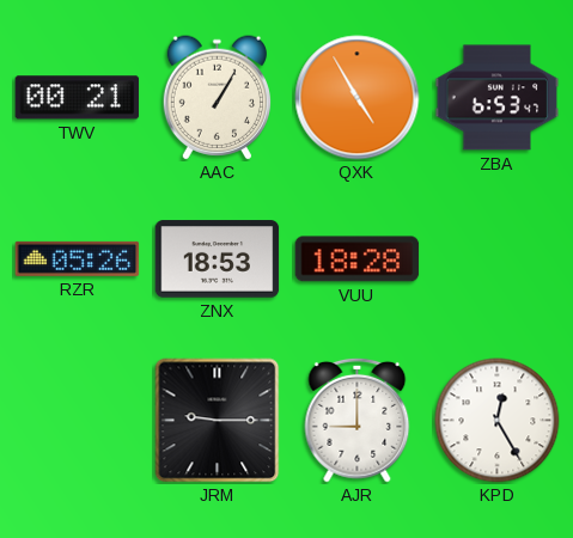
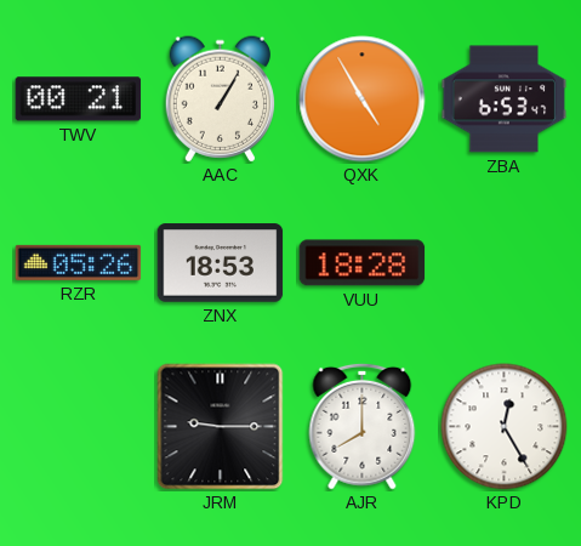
AJR: 9:00 -> 8:00 (363, 426)
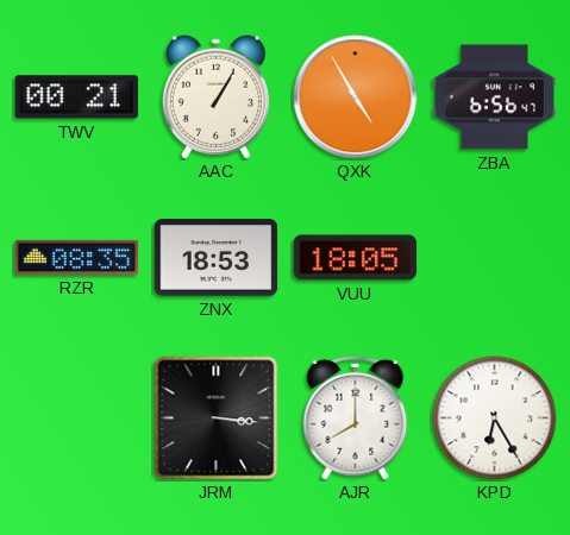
ZBA: 6:53 -> 6:56 (495, 97)
RZR: 05:26 -> 08:35 (77, 257)
VUU: 18:28 -> 18:05 (356, 258)
JRM: 9:15 -> 3:16 (217, 418)
KPD: 12:25 -> 6:25 (495, 418)
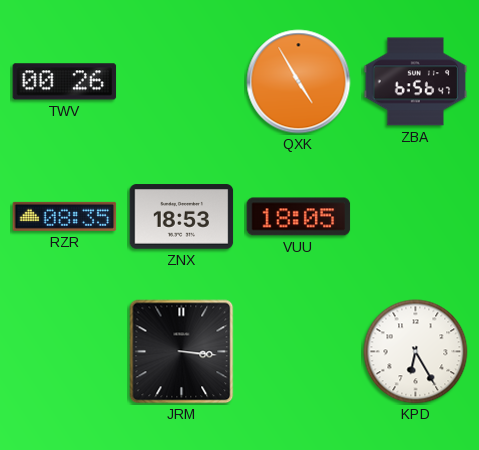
TWV: 00:21 -> 00:26 (65, 82)
AAC: 1:05 -> none (215, 97)
AJR: 8:00 -> none (356, 417)
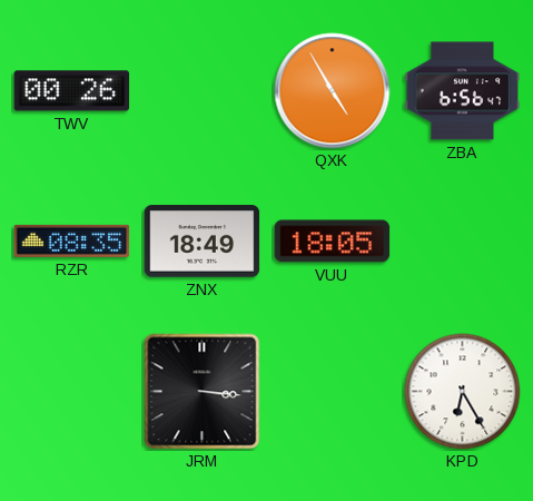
ZNX: 18:53 -> 18:49 (203, 242)
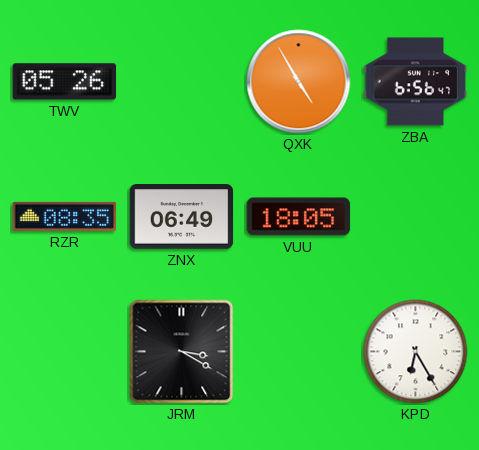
TWV: 00:26 -> 05:26 (65, 82)
ZNX: 18:49 -> 06:49 (182, 217)
JRM: 3:16 -> 3:20 (182, 352)
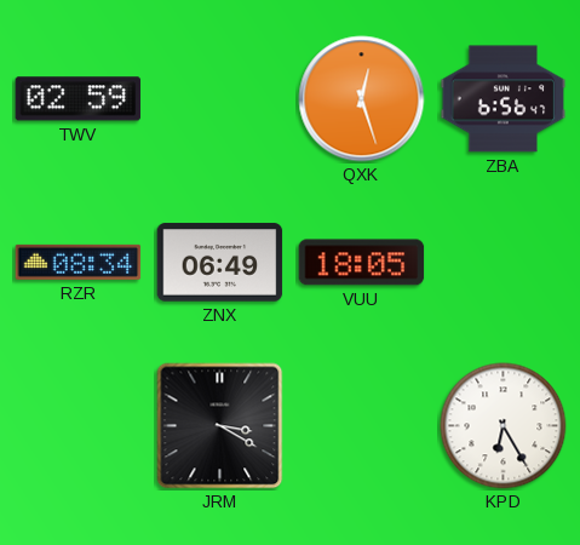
TWV: 05:26 -> 02:59 (79, 99)
QXK: 4:55 -> 12:27 (362, 99)
RZR: 08:35 -> 08:34 (79, 262)
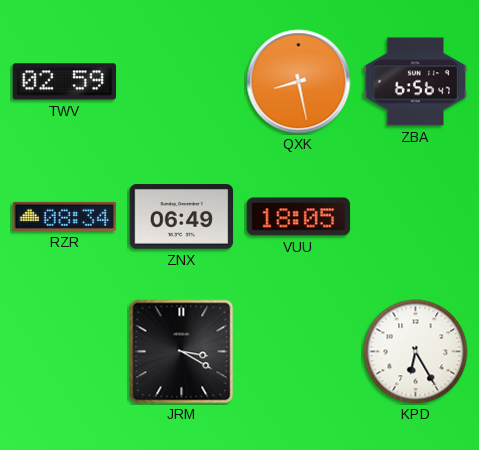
QXK: 12:27 -> 8:28 (299, 82)
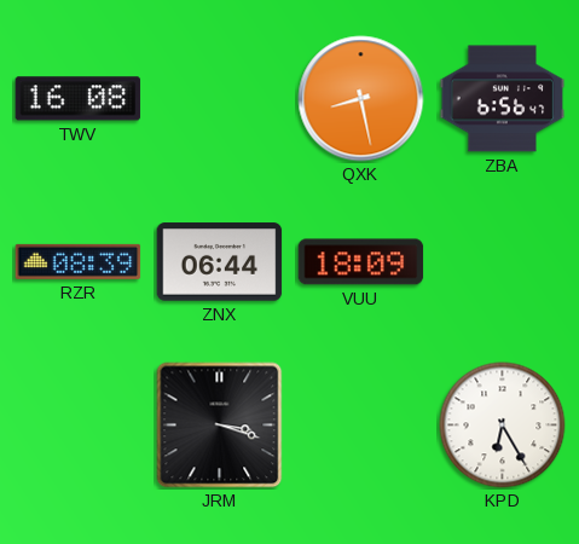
TWV: 02:59 -> 16:08 (79, 99)
RZR: 08:34 -> 08:39 (79, 261)
ZNX: 06:49 -> 06:44 (220, 262)
VUU: 18:05 -> 18:09 (361, 262)
JRM: 3:20 -> 3:18 (220, 426)
